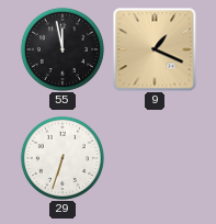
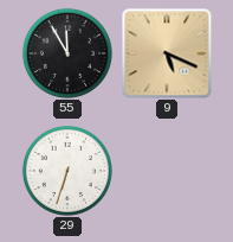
55: 11:58 -> 11:55 (67, 53)
9: 1:19 -> 5:19 (167, 53)
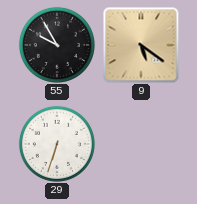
55: 11:55 -> 9:55 (57, 45)
9: 5:19 -> 5:21 (141, 45)
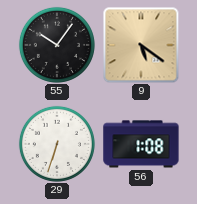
55: 9:55 -> 10:06 (57, 45)
56: none -> 1:08 (141, 144)
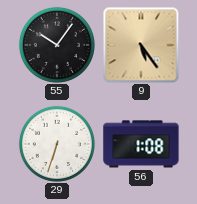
9: 5:21 -> 5:24 (141, 45)
